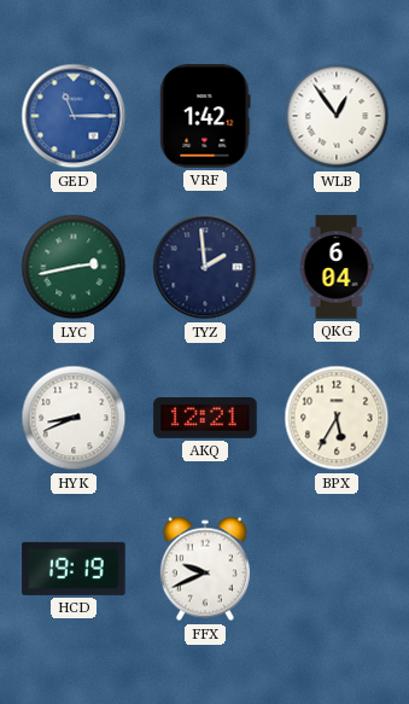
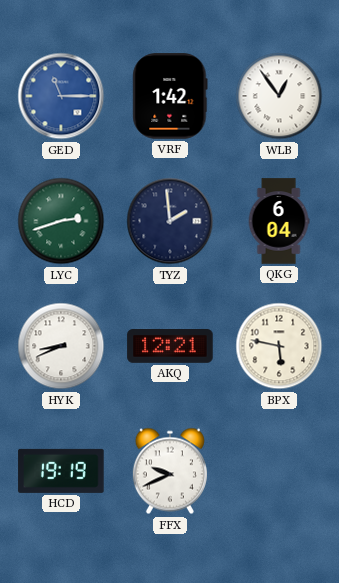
LYC: 2:43 -> 2:42 (61, 221)
BPX: 5:35 -> 5:47 (279, 346)
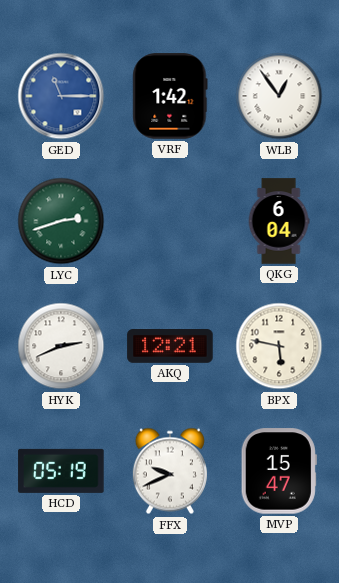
TYZ: 1:59 -> none (170, 221)
HYK: 8:41 -> 2:41 (61, 346)
HCD: 19:19 -> 05:19 (61, 471)
MVP: none -> 15:47 (279, 471)
